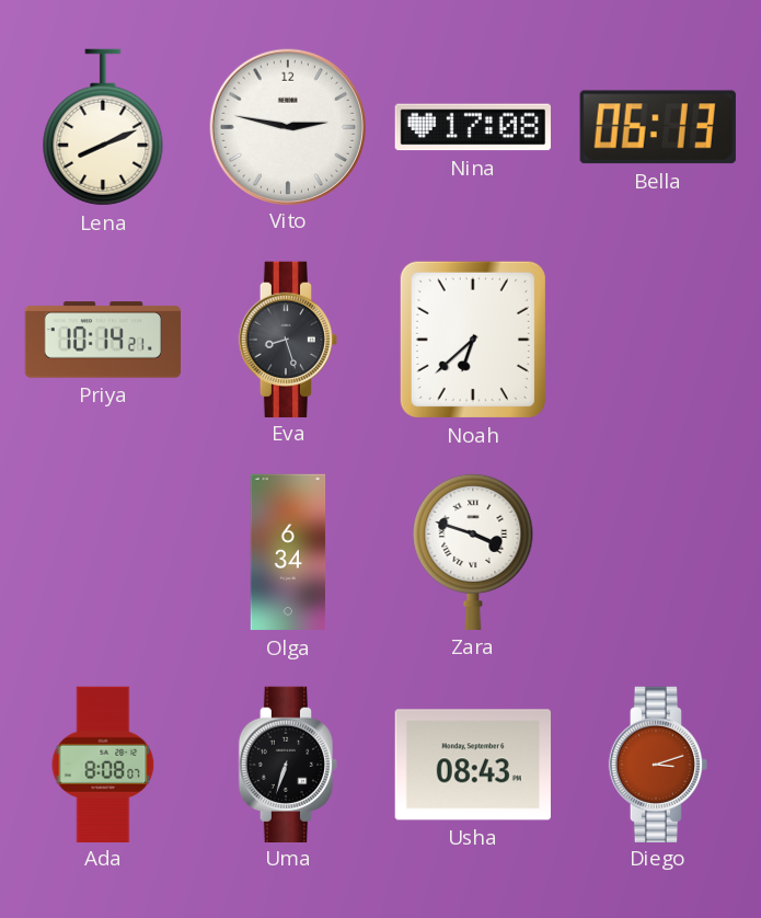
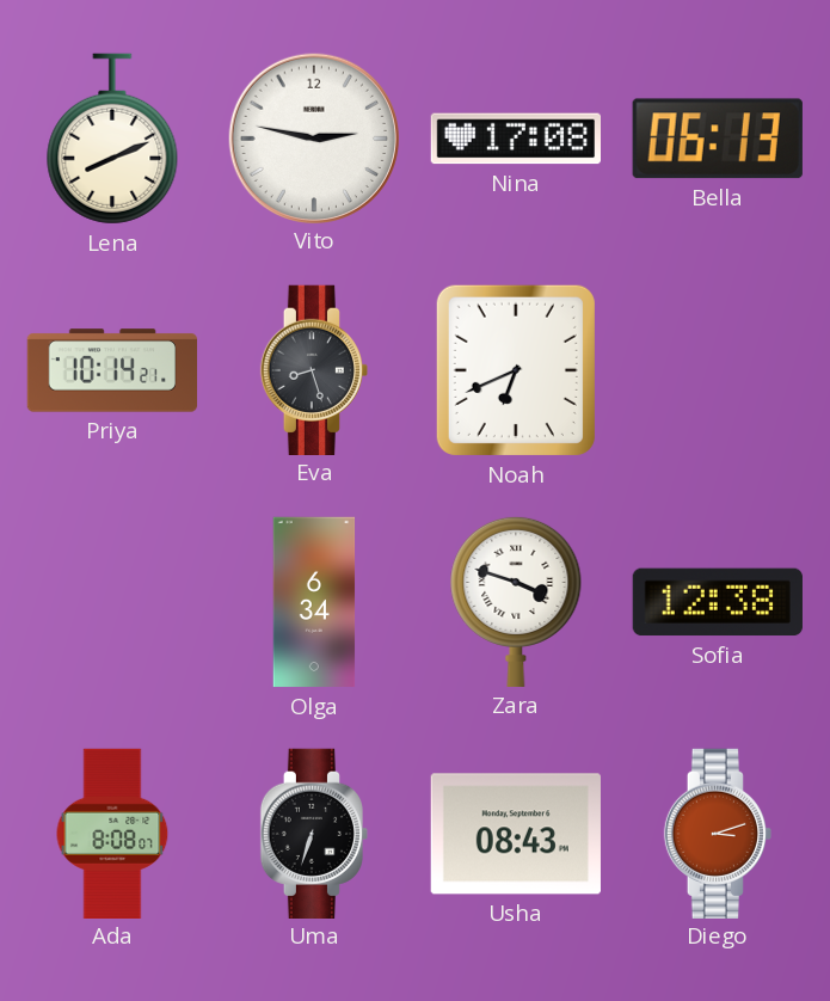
Noah: 6:38 -> 6:41 (516, 370)
Sofia: none -> 12:38 (718, 602)
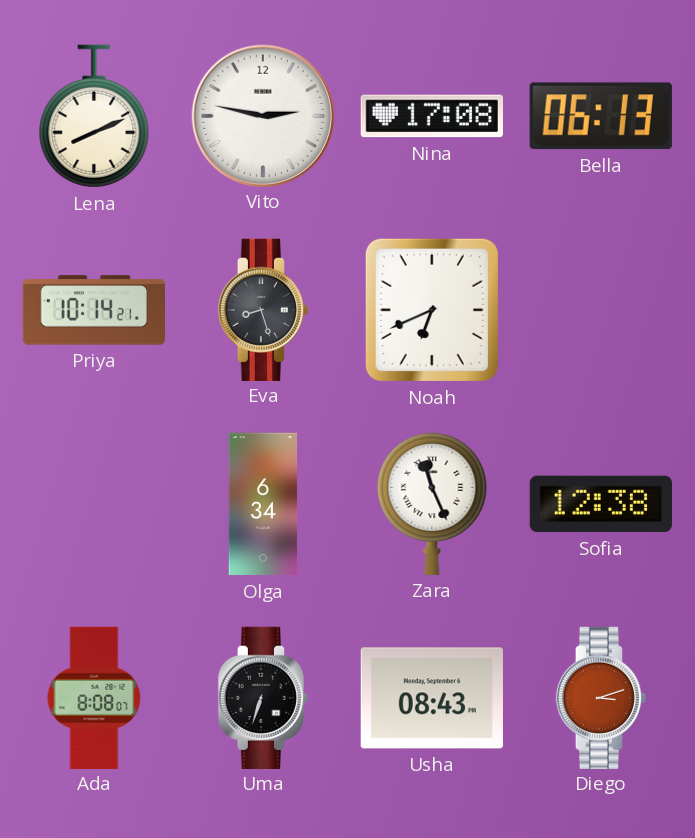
Zara: 3:48 -> 11:26 (432, 503)
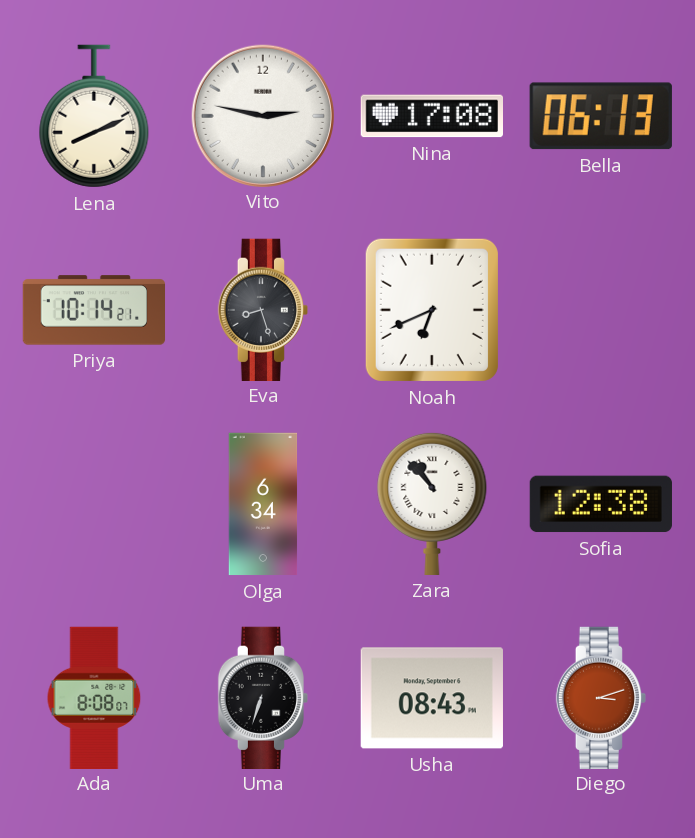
Zara: 11:26 -> 10:53 (432, 503)
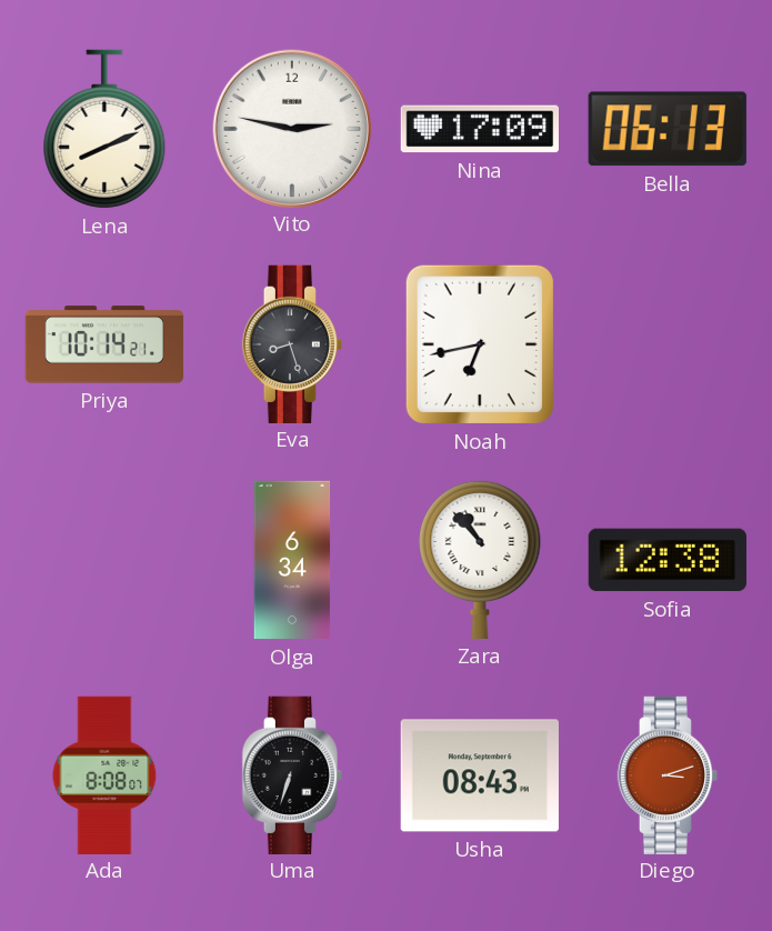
Nina: 17:08 -> 17:09 (479, 129)
Noah: 6:41 -> 6:43 (480, 344)
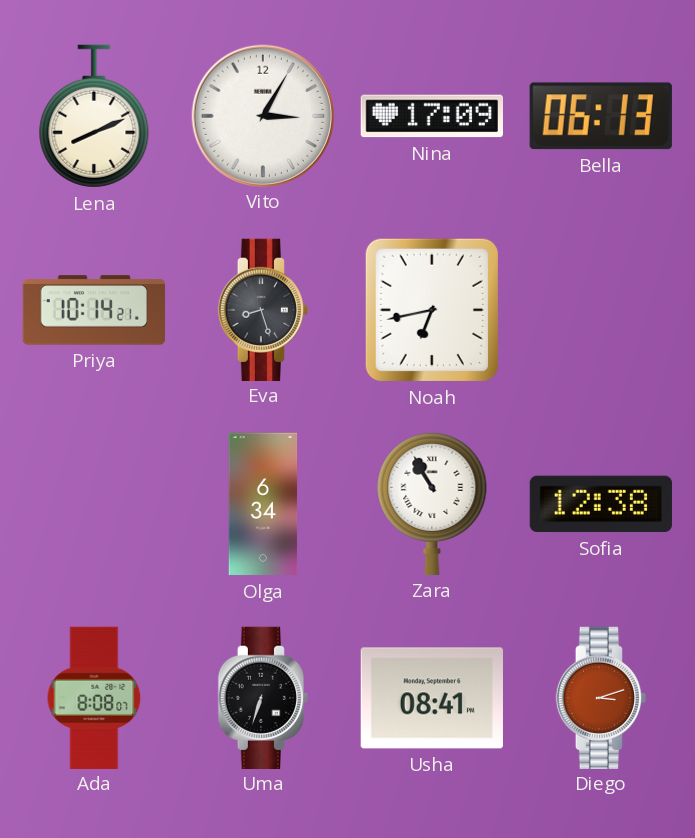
Vito: 2:47 -> 3:05 (262, 115)
Zara: 10:53 -> 10:55 (432, 503)
Usha: 08:43 -> 08:41 (432, 698)
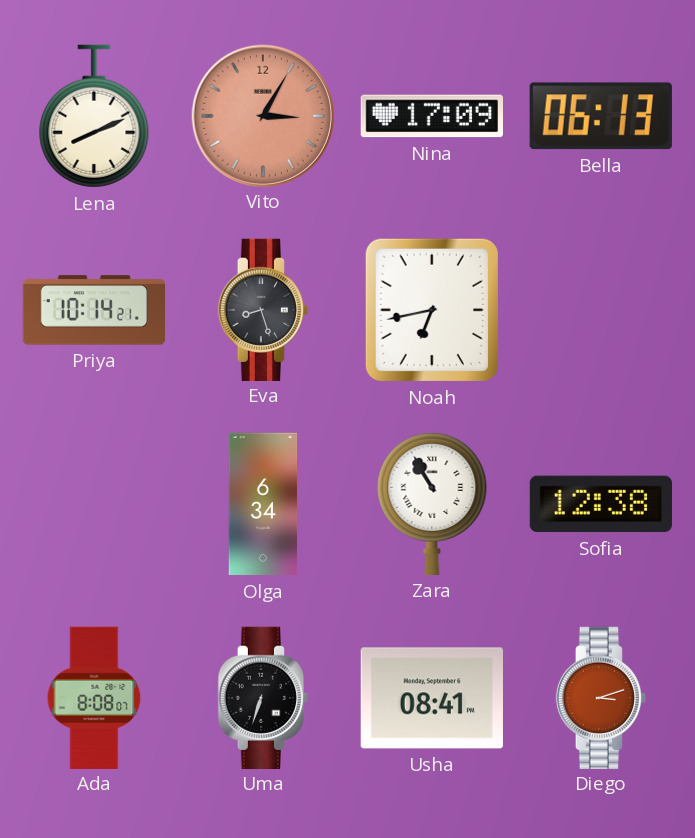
Vito dial: white -> salmon (262, 115)
